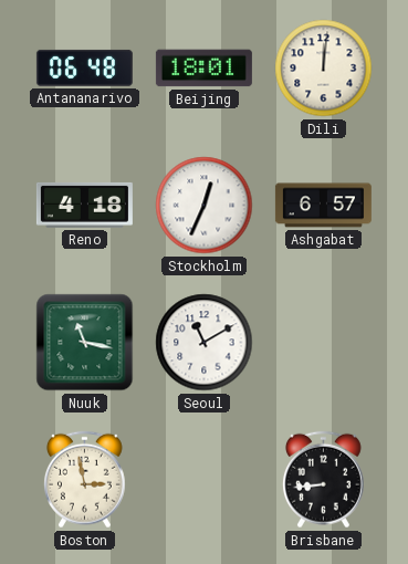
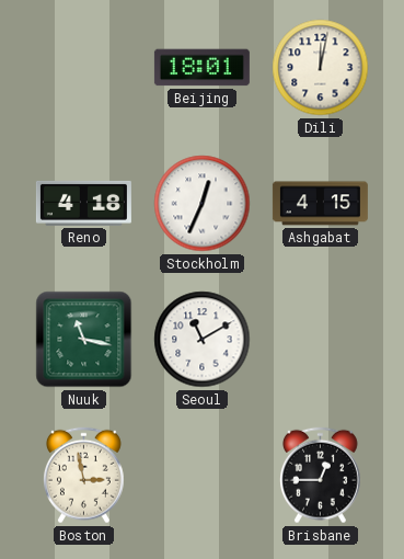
Antananarivo: 06:48 -> none (84, 67)
Dili: 12:01 -> 12:02 (321, 68)
Ashgabat: 6:57 -> 4:15 (320, 204)
Brisbane: 8:44 -> 12:45 (320, 476)
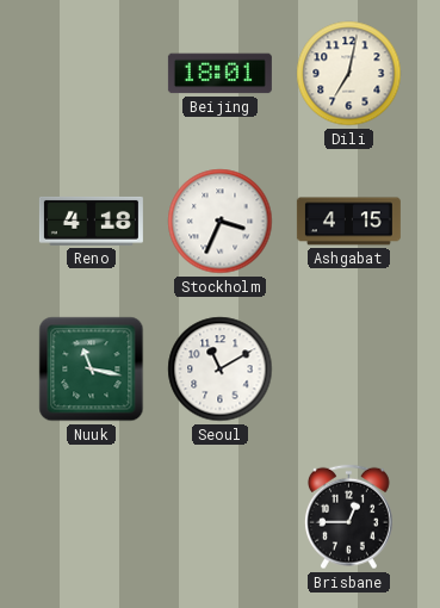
Dili: 12:02 -> 7:02 (349, 74)
Stockholm: 12:34 -> 3:34 (221, 222)
Boston: 2:58 -> none (83, 476)
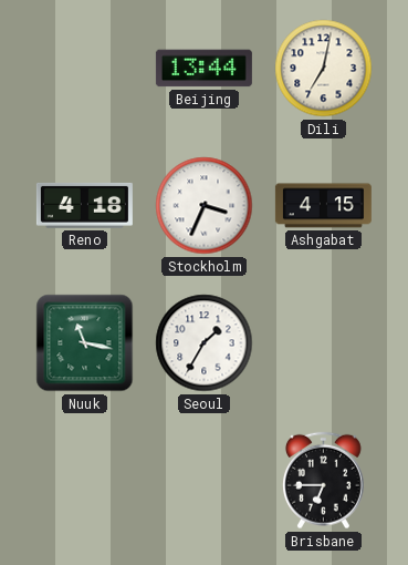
Beijing: 18:01 -> 13:44 (203, 69)
Seoul: 11:10 -> 1:35 (205, 343)
Brisbane: 12:45 -> 6:45 (323, 481)
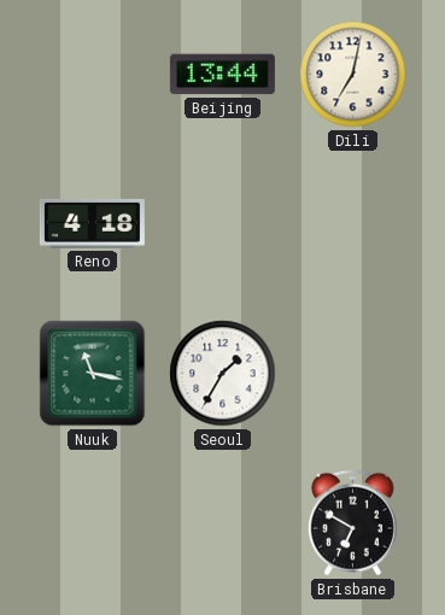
Stockholm: 3:34 -> none (205, 206)
Ashgabat: 4:15 -> none (323, 206)
Brisbane: 6:45 -> 6:50 (352, 523)
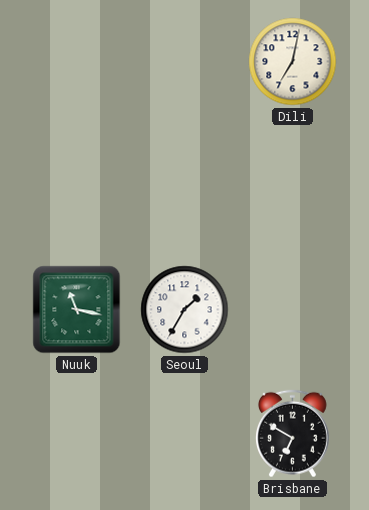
Beijing: 13:44 -> none (222, 75)
Reno: 4:18 -> none (92, 223)
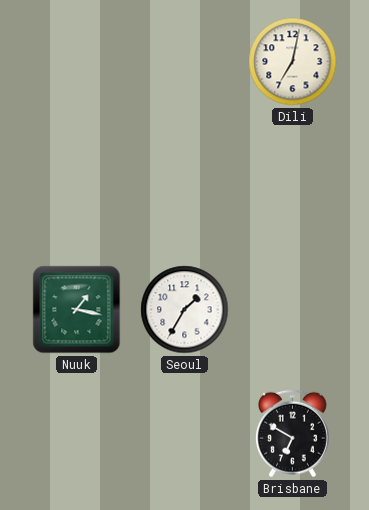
Nuuk: 11:17 -> 1:17 (77, 310)
